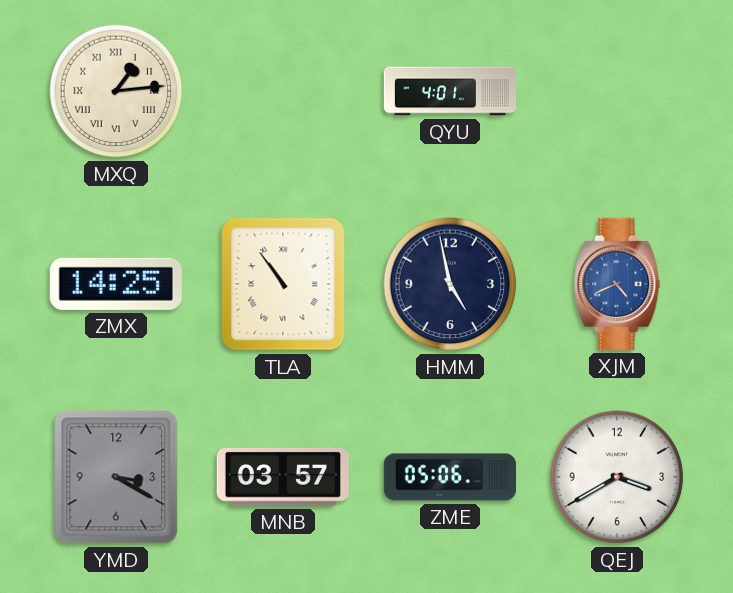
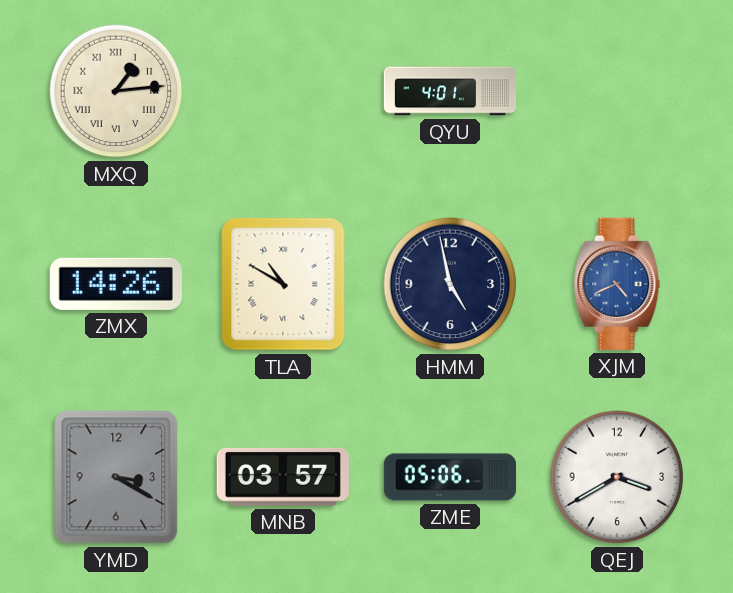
ZMX: 14:25 -> 14:26 (116, 284)
TLA: 10:54 -> 10:50 (283, 284)
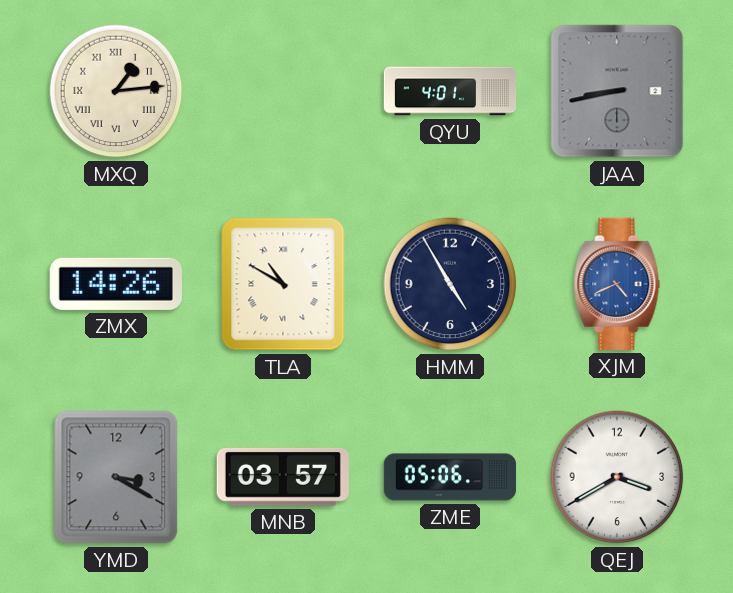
JAA: none -> 8:43 (617, 91)
HMM: 4:58 -> 4:55 (450, 284)
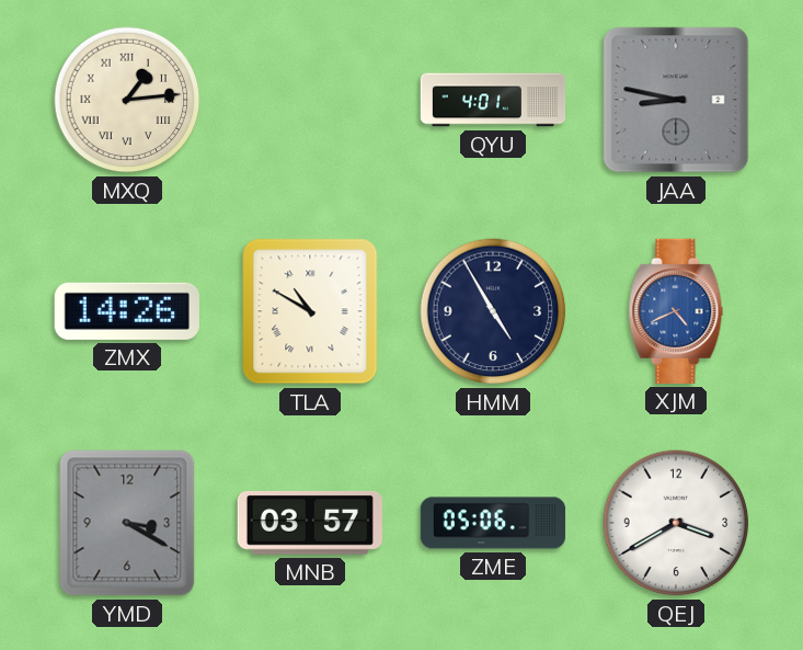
JAA: 8:43 -> 8:47 (676, 100)
